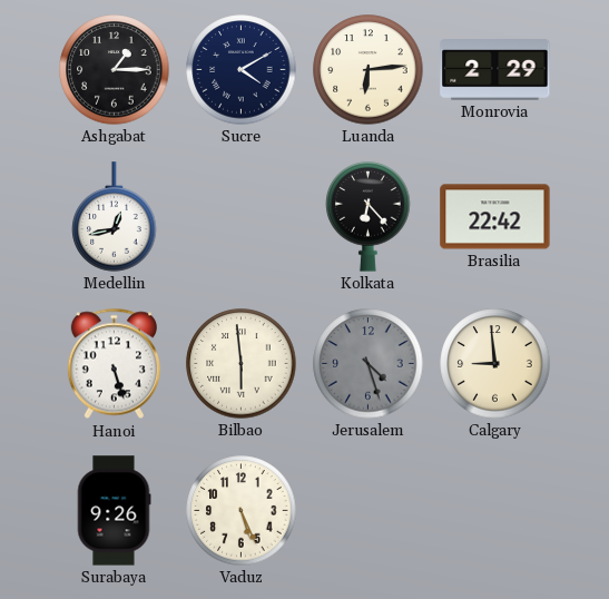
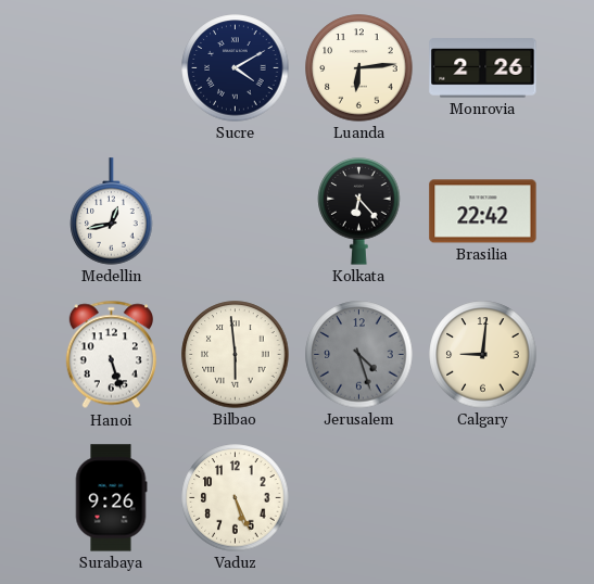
Ashgabat: 1:15 -> none (115, 70)
Monrovia: 2:29 -> 2:26 (483, 68)
Calgary: 8:59 -> 9:01 (483, 355)
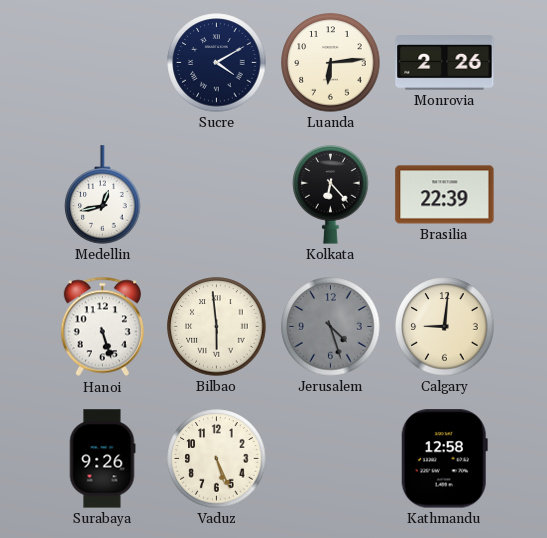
Brasilia: 22:42 -> 22:39 (445, 195)
Kathmandu: none -> 12:58 (444, 459)
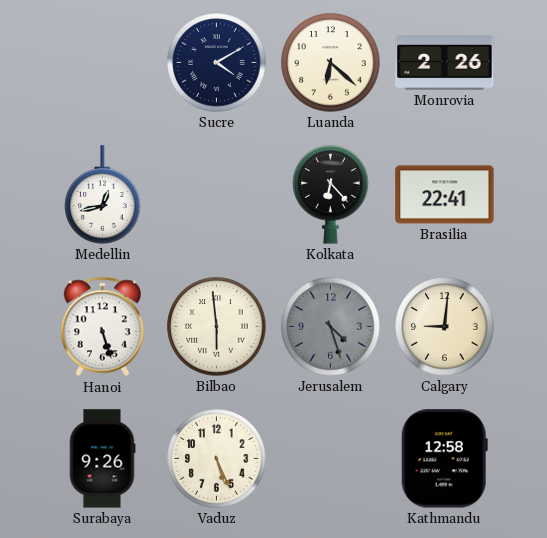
Luanda: 6:14 -> 6:22 (331, 63)
Brasilia: 22:39 -> 22:41 (445, 195)
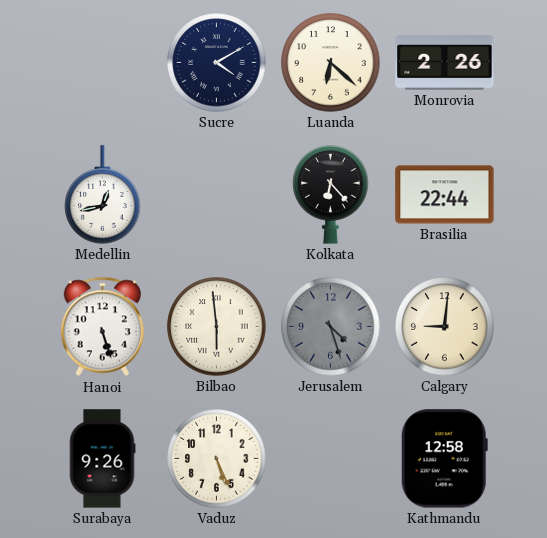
Brasilia: 22:41 -> 22:44 (445, 195)
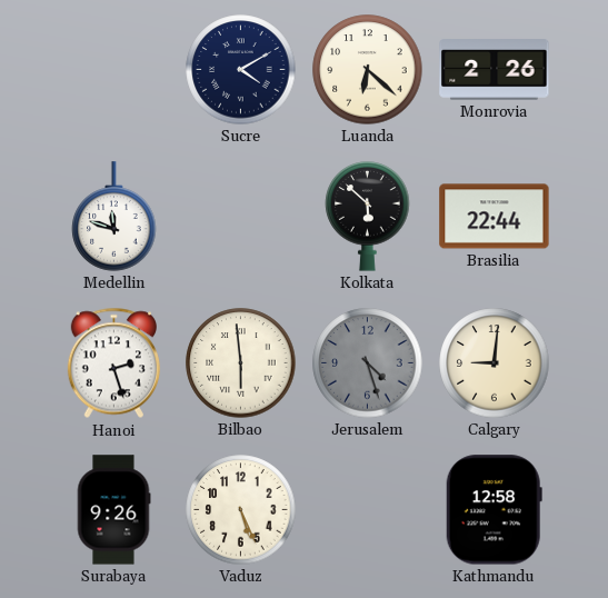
Medellin: 12:43 -> 11:48 (114, 217)
Kolkata: 6:23 -> 5:52 (368, 217)
Hanoi: 5:27 -> 2:27 (113, 363)
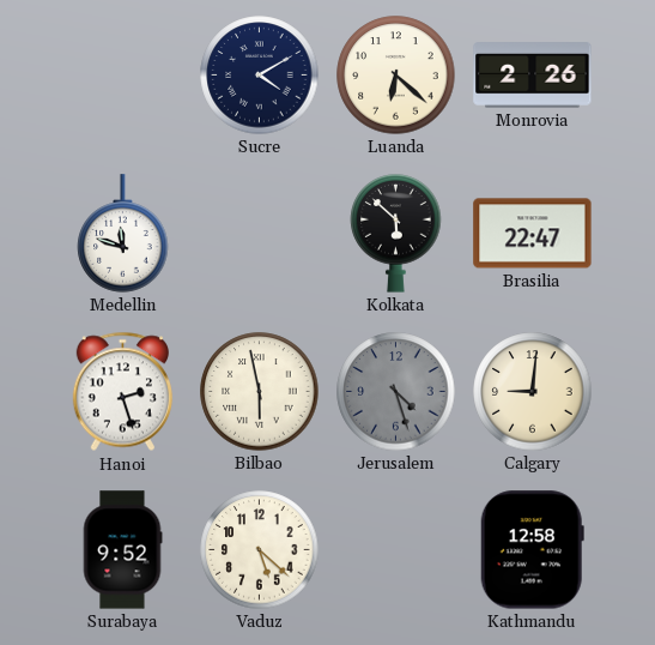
Brasilia: 22:44 -> 22:47 (533, 234)
Bilbao: 5:59 -> 5:58 (260, 392)
Surabaya: 9:26 -> 9:52 (122, 550)
Vaduz: 5:26 -> 5:22 (260, 550)
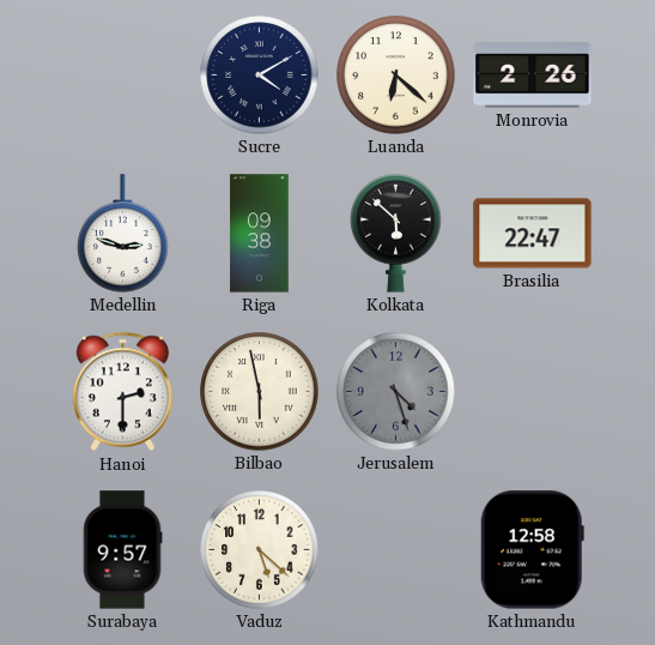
Medellin: 11:48 -> 2:48 (123, 234)
Riga: none -> 09:38 (260, 234)
Hanoi: 2:27 -> 2:30 (122, 392)
Calgary: 9:01 -> none (533, 392)
Surabaya: 9:52 -> 9:57 (122, 550)
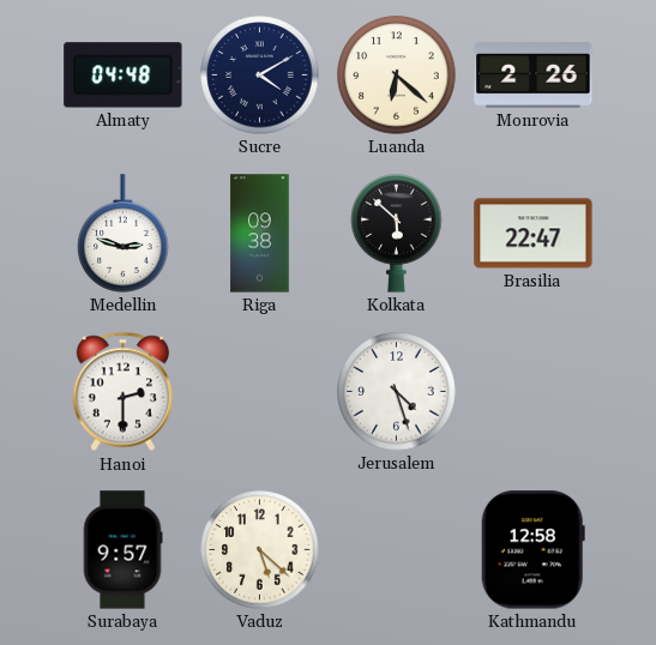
Almaty: none -> 04:48 (124, 76)
Bilbao: 5:58 -> none (260, 392)
Jerusalem dial: grey -> white (397, 392)
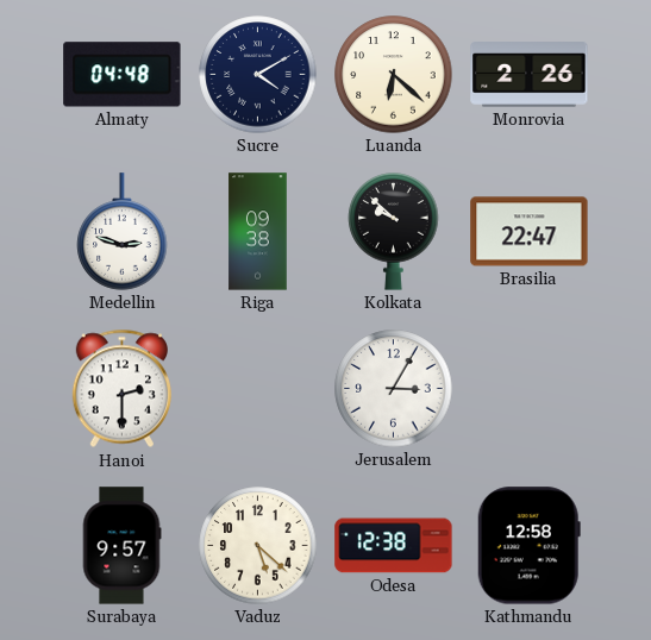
Kolkata: 5:52 -> 9:52 (394, 232)
Jerusalem: 4:27 -> 3:05 (394, 389)
Odesa: none -> 12:38 (394, 546)
